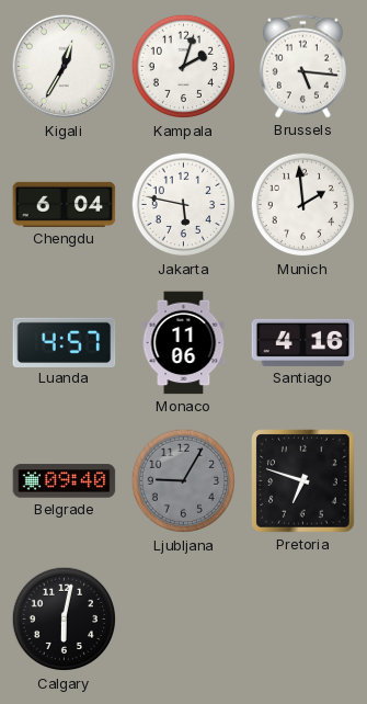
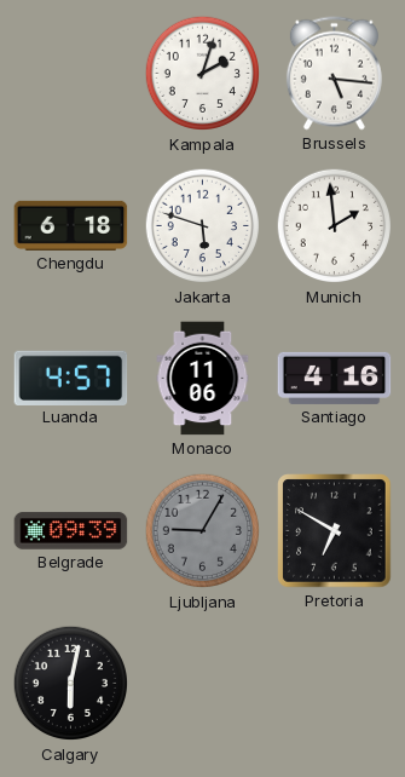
Kigali: 12:35 -> none (65, 67)
Chengdu: 6:04 -> 6:18 (71, 225)
Jakarta: 5:47 -> 5:48 (203, 226)
Belgrade: 09:40 -> 09:39 (71, 531)
Pretoria: 6:48 -> 6:50 (335, 531)
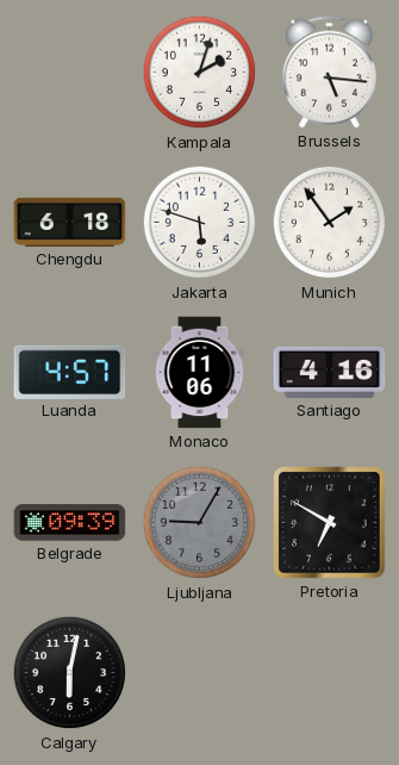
Munich: 1:59 -> 1:54 (330, 223)
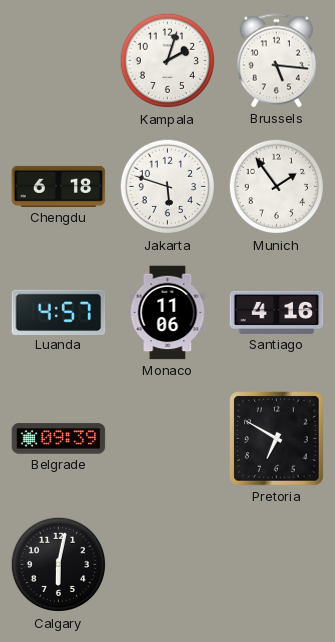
Ljubljana: 9:05 -> none (200, 523)
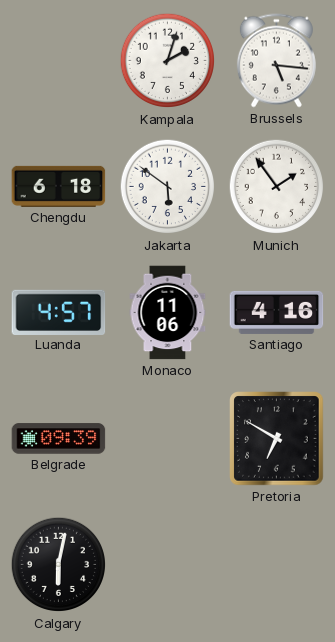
Jakarta: 5:48 -> 5:51 (168, 187)
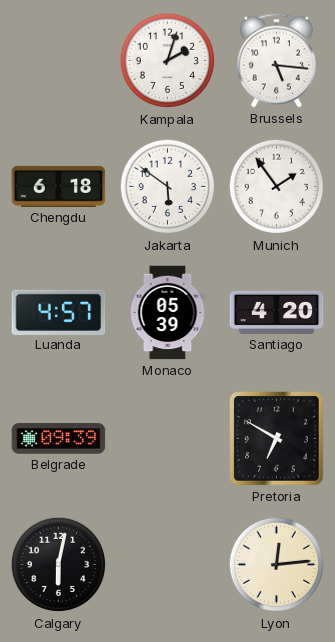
Monaco: 11:06 -> 05:39 (168, 313)
Santiago: 4:16 -> 4:20 (277, 312)
Lyon: none -> 12:14 (277, 565)
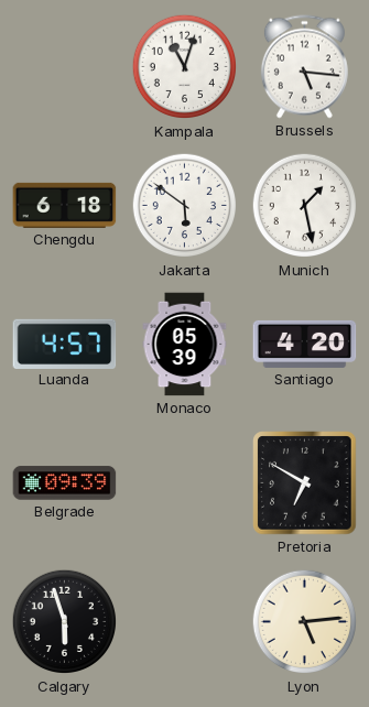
Kampala: 2:03 -> 11:03 (185, 67)
Munich: 1:54 -> 1:28 (305, 206)
Calgary: 6:02 -> 5:57 (65, 622)
Lyon: 12:14 -> 5:14 (305, 622)
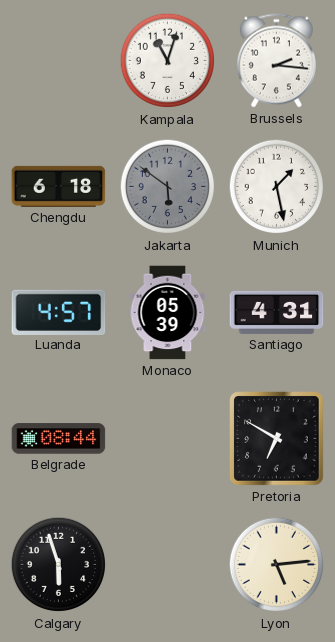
Brussels: 5:16 -> 2:16 (276, 61)
Jakarta dial: white -> grey (168, 187)
Santiago: 4:20 -> 4:31 (277, 312)
Belgrade: 09:39 -> 08:44 (59, 439)
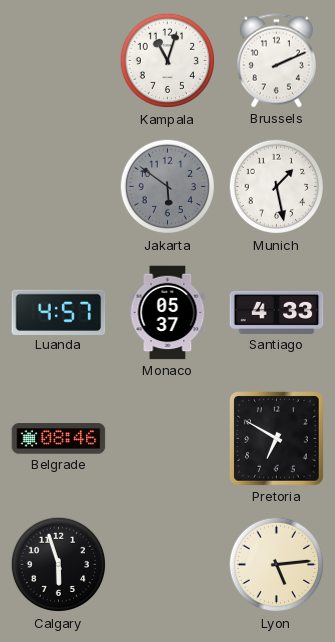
Brussels: 2:16 -> 2:11 (276, 61)
Chengdu: 6:18 -> none (59, 186)
Monaco: 05:39 -> 05:37 (168, 313)
Santiago: 4:31 -> 4:33 (277, 312)
Belgrade: 08:44 -> 08:46 (59, 439)
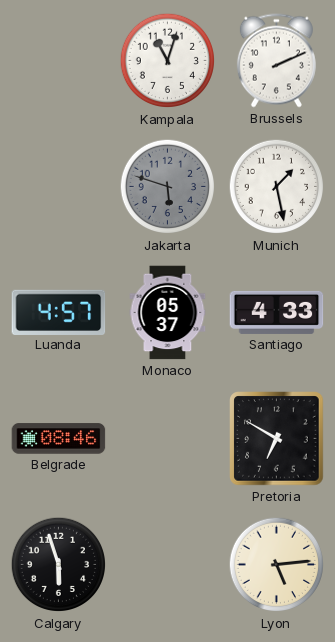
Jakarta: 5:51 -> 5:48 (168, 187)
